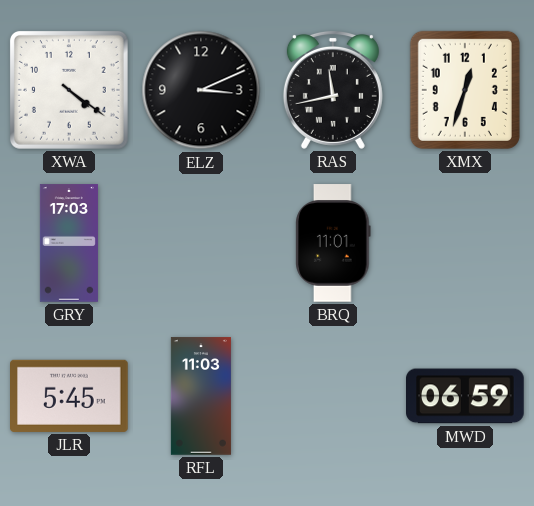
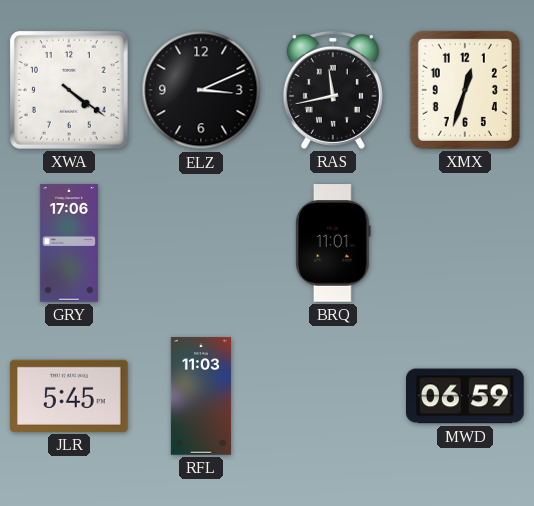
GRY: 17:03 -> 17:06 (69, 243)
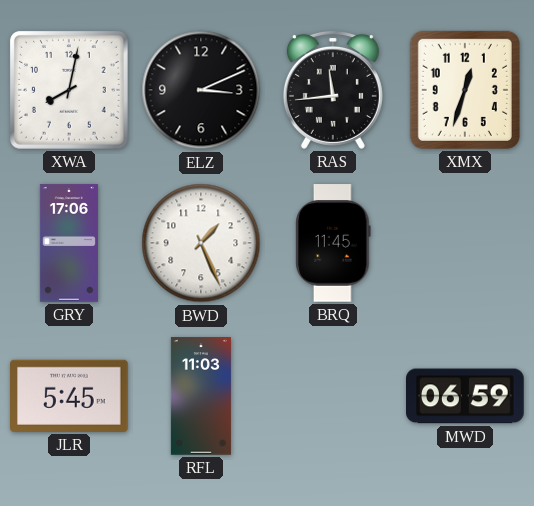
XWA: 4:21 -> 8:02 (69, 90)
RAS: 11:43 -> 11:44 (333, 90)
BWD: none -> 1:26 (201, 243)
BRQ: 11:01 -> 11:45 (333, 243)
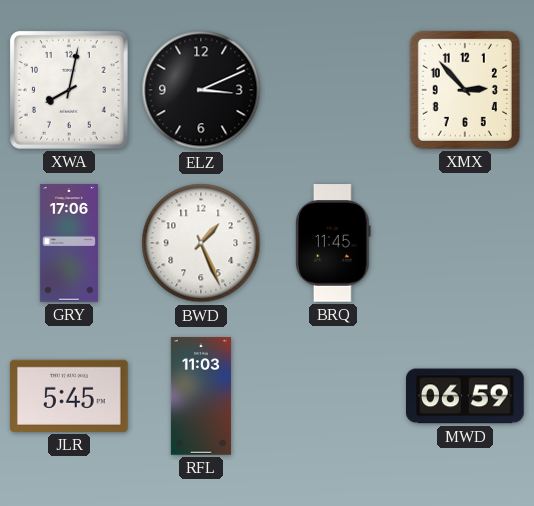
RAS: 11:44 -> none (333, 90)
XMX: 12:33 -> 2:53 (465, 90)
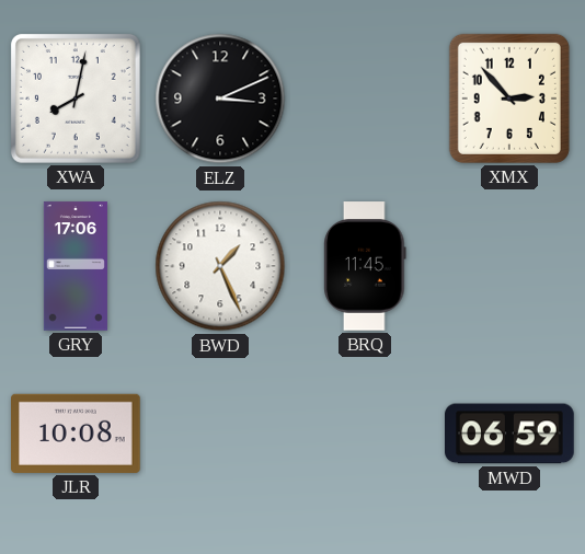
JLR: 5:45 -> 10:08 (77, 434)
RFL: 11:03 -> none (201, 396)
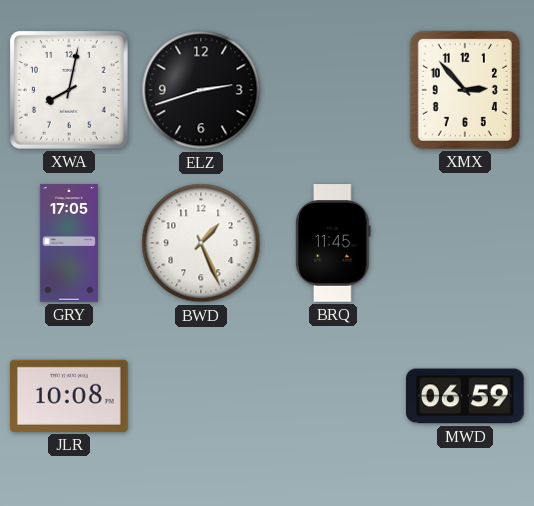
ELZ: 3:11 -> 2:42 (201, 90)
GRY: 17:06 -> 17:05 (69, 243)
